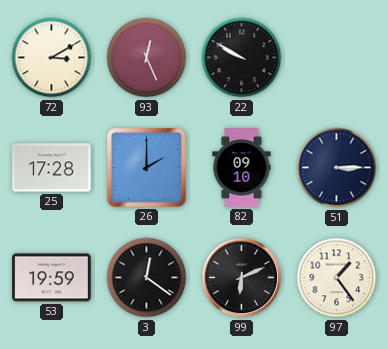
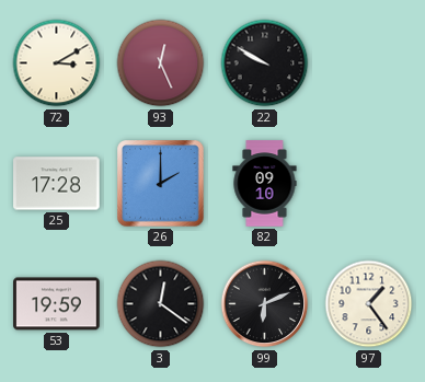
51: 3:15 -> none (337, 168)
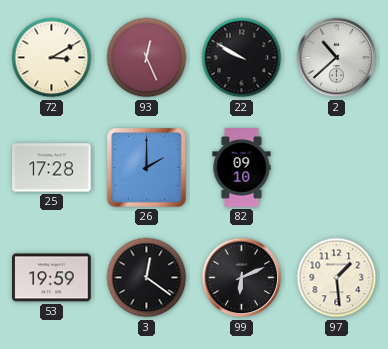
2: none -> 10:38 (337, 58)
97: 1:24 -> 1:29 (337, 278)
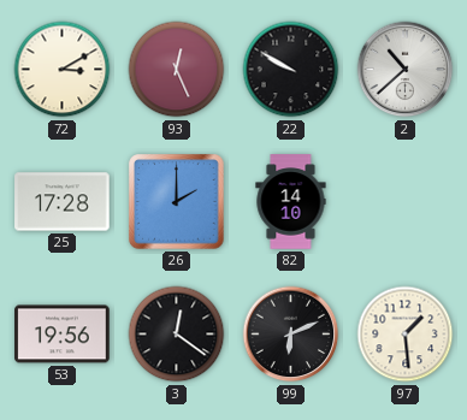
82: 09:10 -> 14:10 (291, 202)
53: 19:59 -> 19:56 (63, 335)
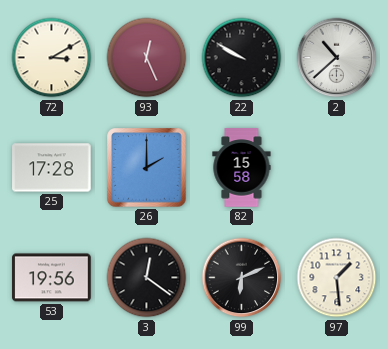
82: 14:10 -> 15:58 (242, 168)
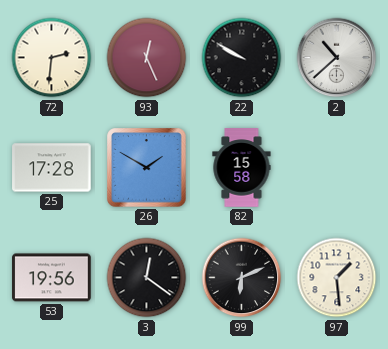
72: 3:10 -> 2:31 (52, 58)
26: 2:00 -> 1:50 (147, 168)
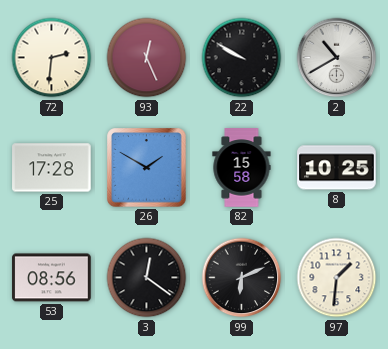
2: 10:38 -> 10:40 (337, 58)
8: none -> 10:25 (337, 168)
53: 19:56 -> 08:56 (52, 278)
97: 1:29 -> 1:31 (337, 278)
